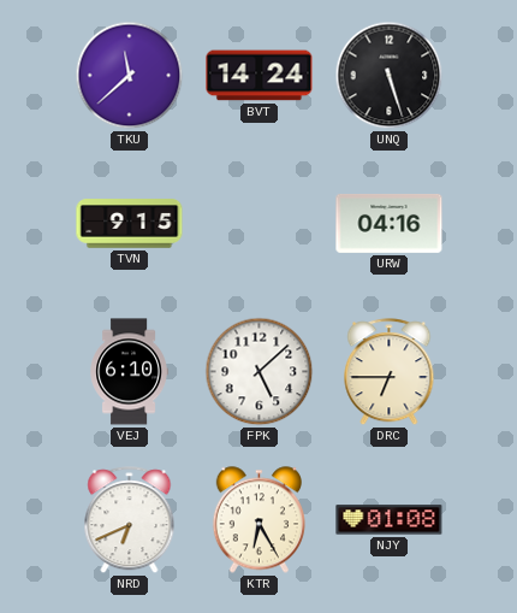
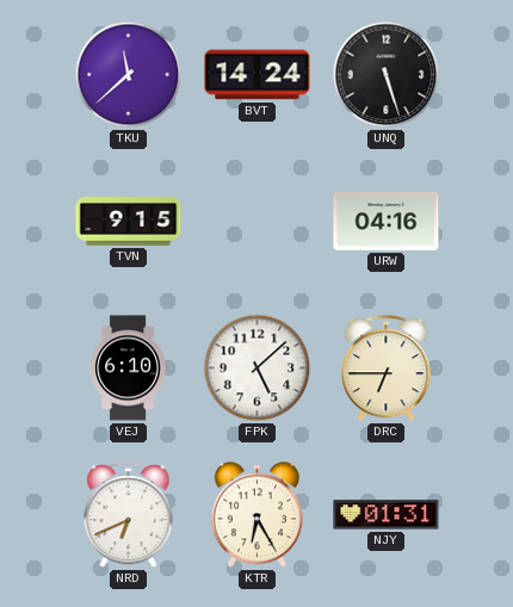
NJY: 01:08 -> 01:31 (387, 515)
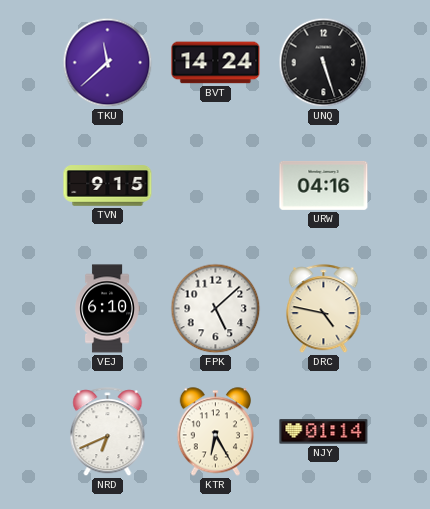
DRC: 6:45 -> 4:47 (324, 309)
NJY: 01:31 -> 01:14 (324, 432)
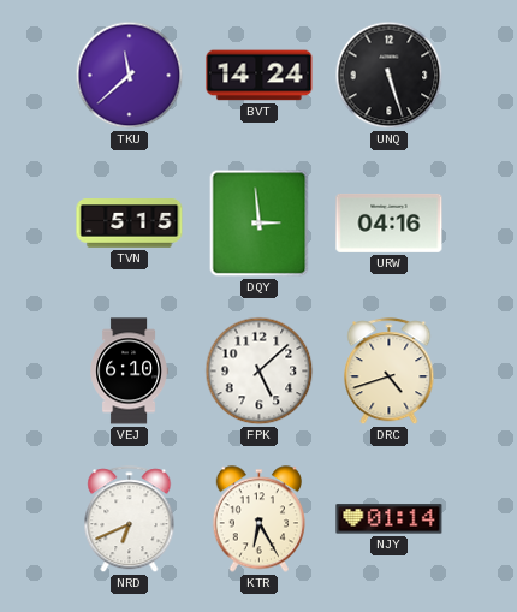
TVN: 9:15 -> 5:15 (130, 224)
DQY: none -> 2:59 (260, 224)
DRC: 4:47 -> 4:42 (390, 372)
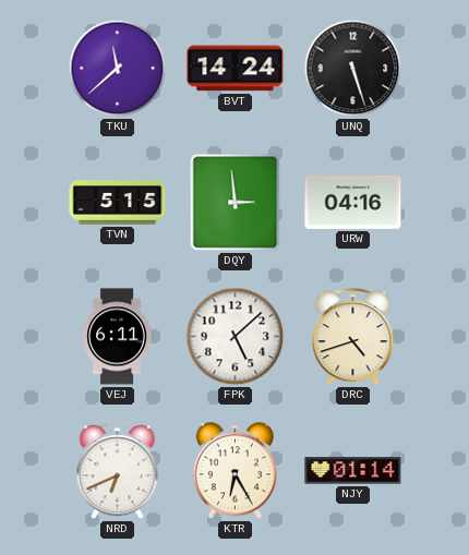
VEJ: 6:10 -> 6:11 (117, 337)
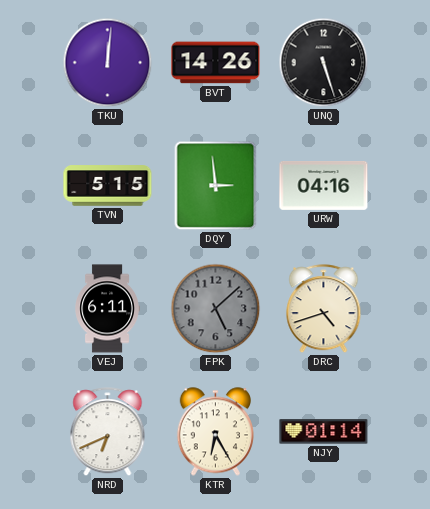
TKU: 11:38 -> 12:01 (108, 63)
BVT: 14:24 -> 14:26 (216, 63)
FPK dial: white -> grey (216, 309)
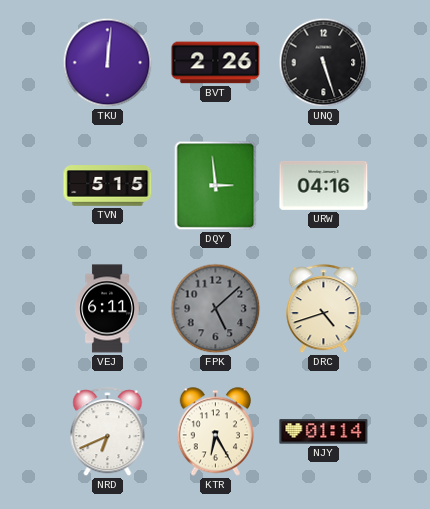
BVT: 14:26 -> 2:26 (216, 63)
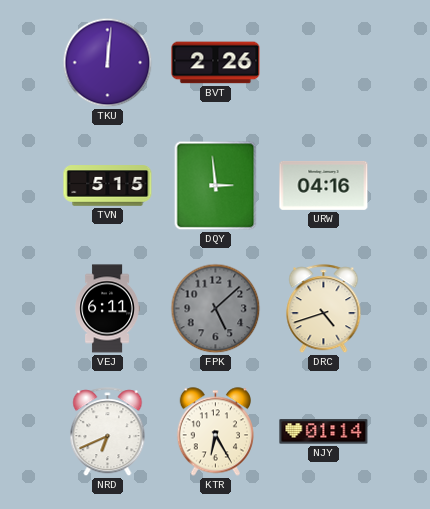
UNQ: 5:27 -> none (324, 63)
